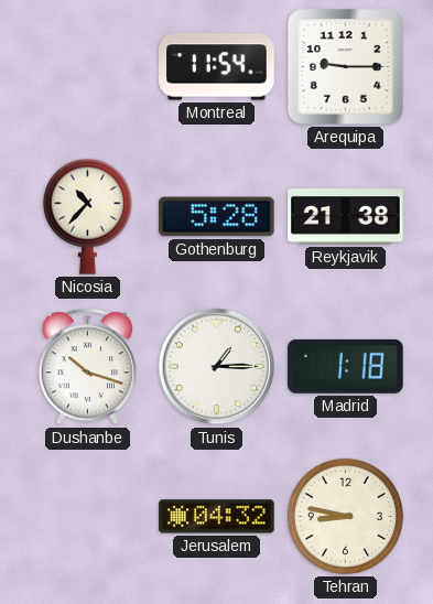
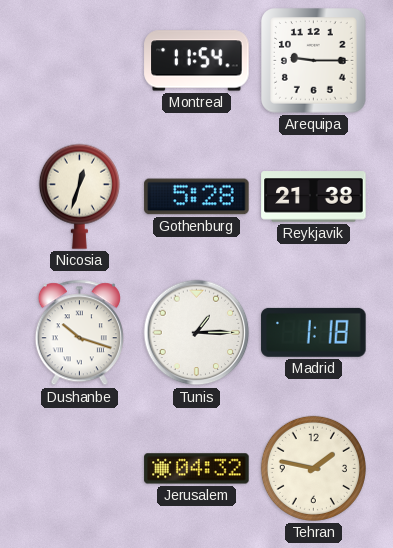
Nicosia: 10:37 -> 12:33 (79, 196)
Tehran: 8:47 -> 1:47 (313, 468)
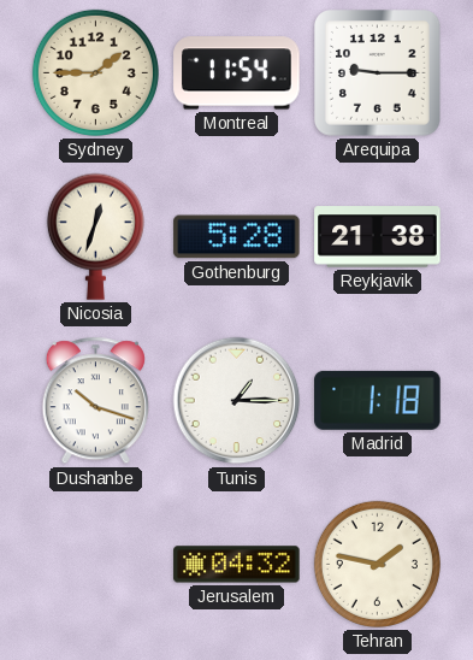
Sydney: none -> 1:45 (95, 72)
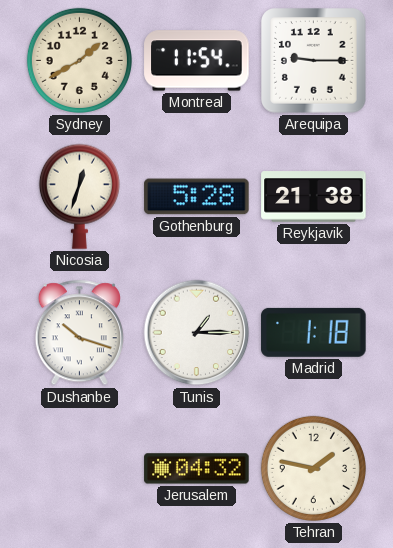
Sydney: 1:45 -> 1:40 (79, 60)
